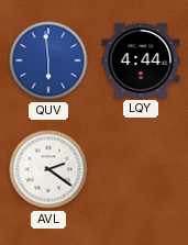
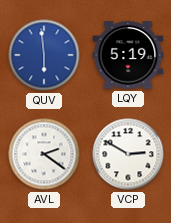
LQY: 4:44 -> 5:19 (128, 55)
VCP: none -> 2:50 (128, 154)
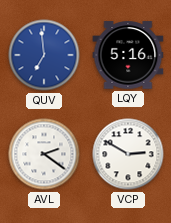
QUV: 5:59 -> 6:59 (44, 55)
LQY: 5:19 -> 5:16 (128, 55)
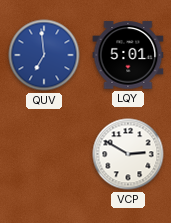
LQY: 5:16 -> 5:01 (128, 55)
AVL: 2:21 -> none (44, 154)
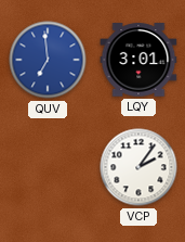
LQY: 5:01 -> 3:01 (138, 60)
VCP: 2:50 -> 2:06 (138, 167)
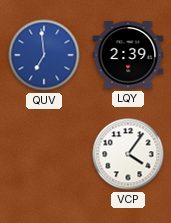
LQY: 3:01 -> 2:39 (128, 55)
VCP: 2:06 -> 4:06 (128, 154)
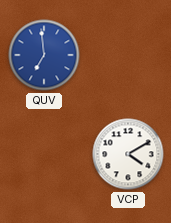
LQY: 2:39 -> none (128, 55)
VCP: 4:06 -> 4:10 (128, 154)
